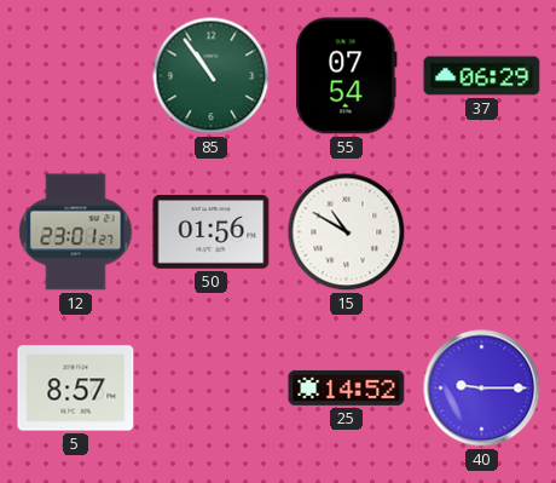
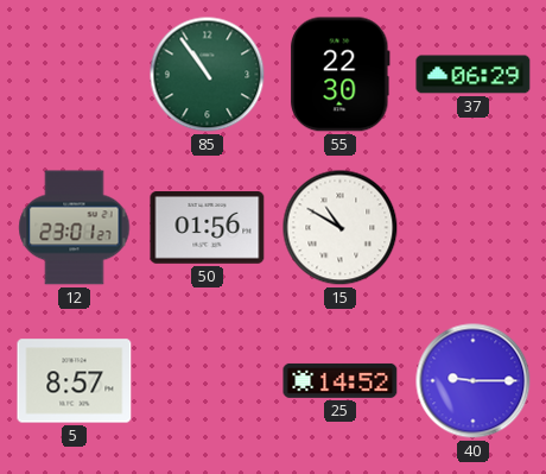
55: 07:54 -> 22:30 (341, 75)
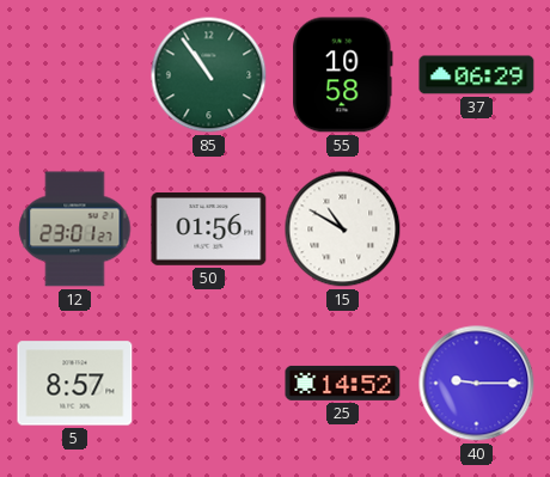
55: 22:30 -> 10:58 (343, 75)
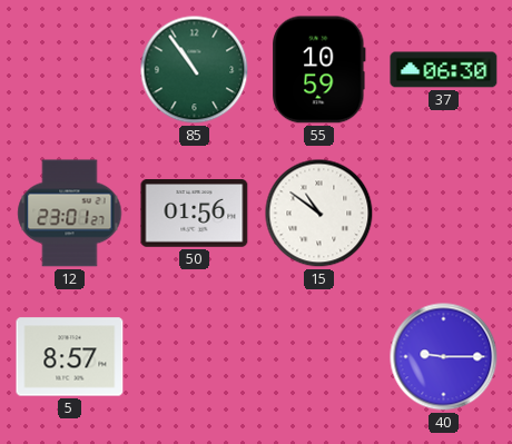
55: 10:58 -> 10:59 (319, 70)
37: 06:29 -> 06:30 (444, 70)
15: 10:50 -> 10:51 (319, 214)
25: 14:52 -> none (343, 383)
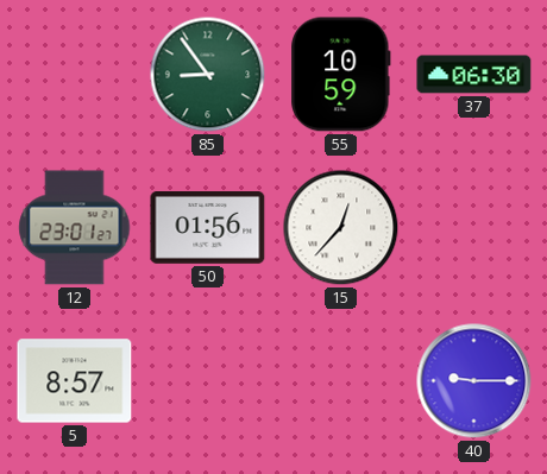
85: 10:54 -> 8:54 (208, 75)
15: 10:51 -> 12:37 (341, 228)
